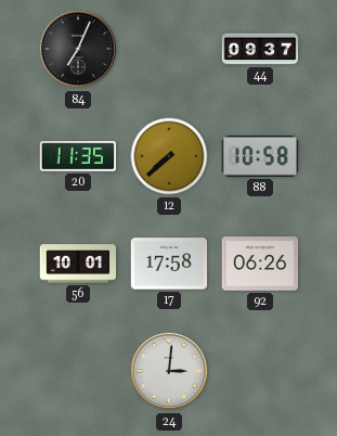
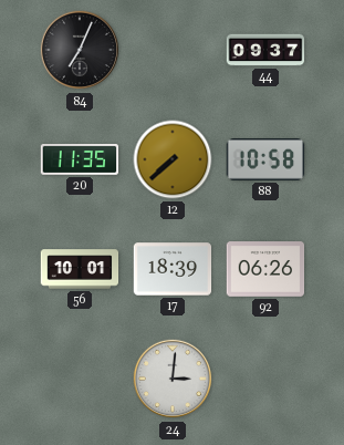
17: 17:58 -> 18:39 (173, 269)
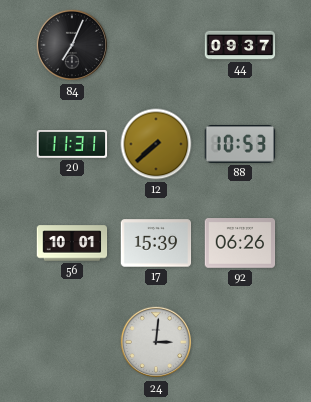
20: 11:35 -> 11:31 (72, 145)
88: 10:58 -> 10:53 (240, 144)
17: 18:39 -> 15:39 (156, 243)
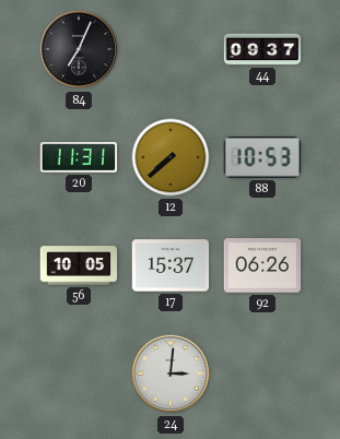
56: 10:01 -> 10:05 (79, 265)
17: 15:39 -> 15:37 (171, 265)
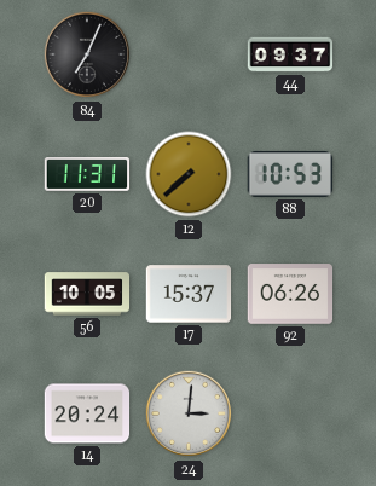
14: none -> 20:24 (87, 413)
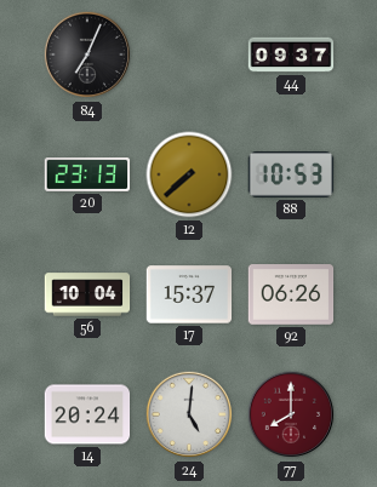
20: 11:31 -> 23:13 (87, 176)
56: 10:05 -> 10:04 (87, 294)
24: 3:01 -> 5:01 (189, 414)
77: none -> 8:00 (291, 414)
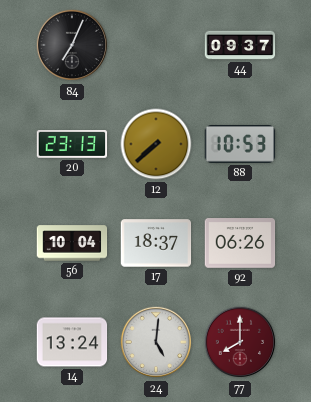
17: 15:37 -> 18:37 (156, 243)
14: 20:24 -> 13:24 (72, 342)
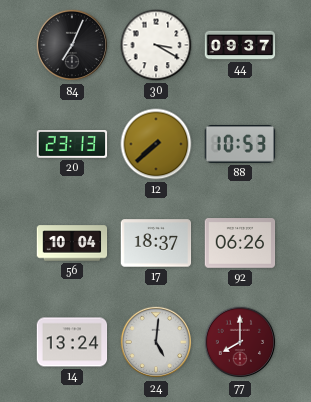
30: none -> 3:20 (156, 45)
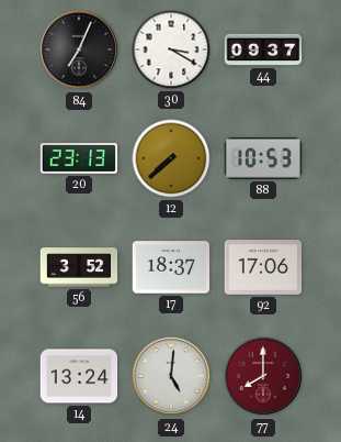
56: 10:04 -> 3:52 (79, 267)
92: 06:26 -> 17:06 (263, 267)
